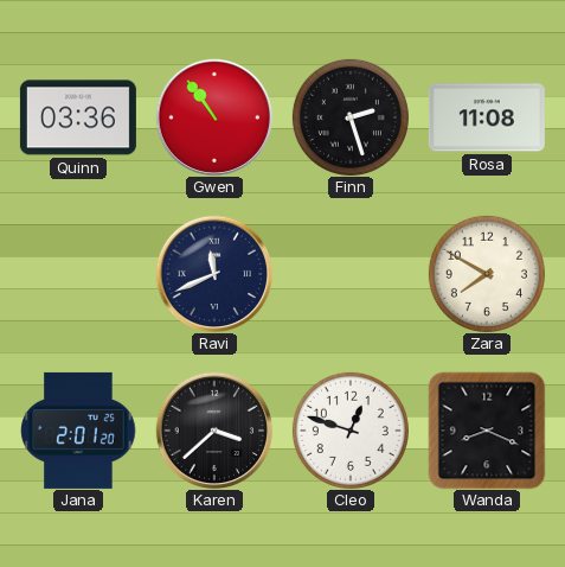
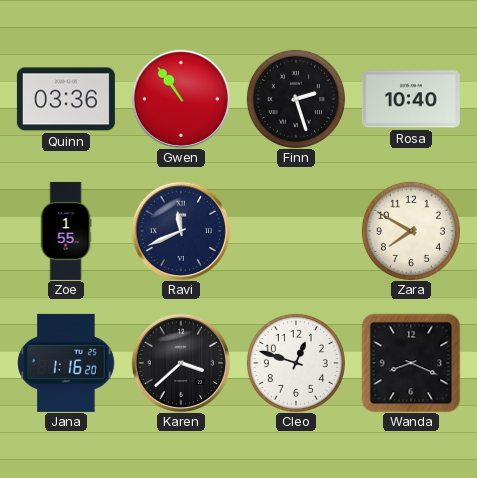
Rosa: 11:08 -> 10:40 (411, 99)
Zoe: none -> 1:55 (66, 231)
Jana: 2:01 -> 1:16 (66, 363)
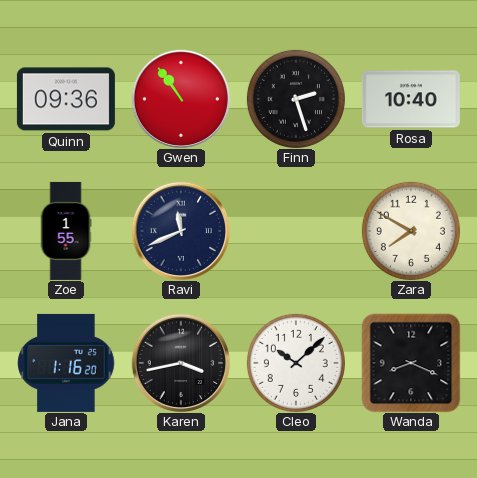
Quinn: 03:36 -> 09:36 (66, 99)
Karen: 3:38 -> 3:43 (181, 363)
Cleo: 12:48 -> 10:08 (296, 363)
